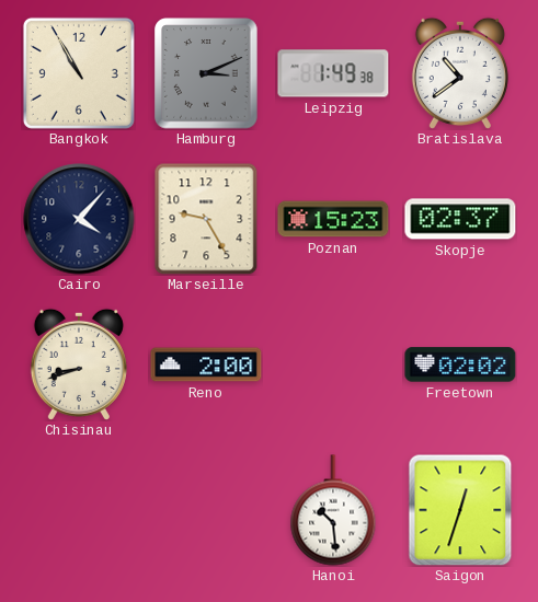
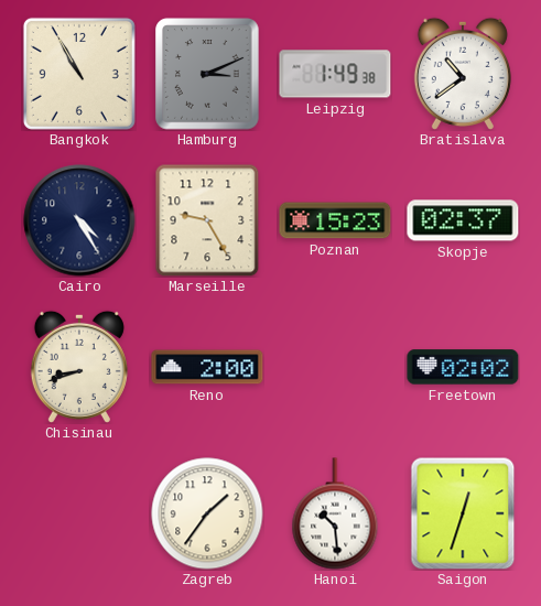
Cairo: 4:07 -> 4:25 (79, 220)
Zagreb: none -> 1:36 (207, 513)
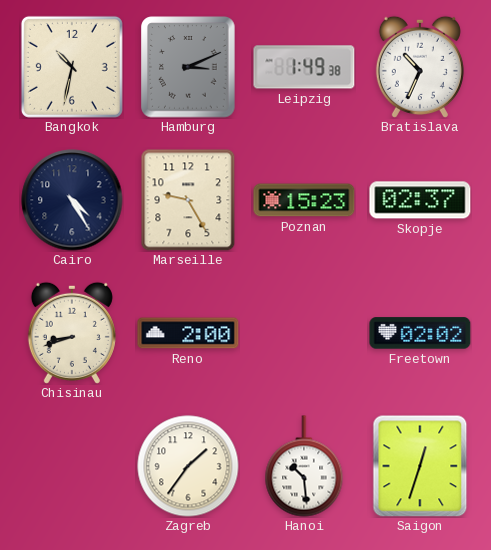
Bangkok: 10:55 -> 10:32 (72, 67)
Bratislava: 10:39 -> 10:34 (420, 67)
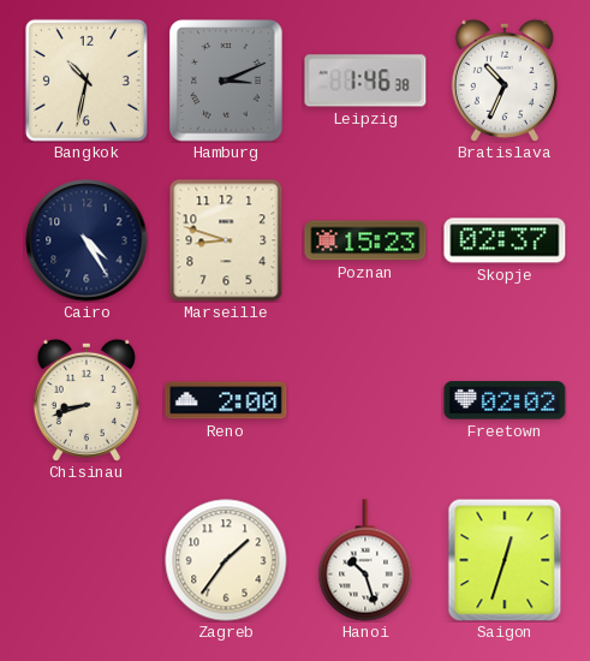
Leipzig: 1:49 -> 1:46 (365, 81)
Marseille: 9:25 -> 8:48 (226, 240)
Hanoi: 10:29 -> 10:27 (365, 560)
